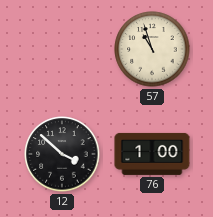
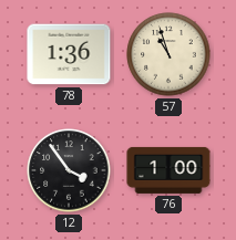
78: none -> 1:36 (69, 54)
12: 3:52 -> 3:54 (69, 170)
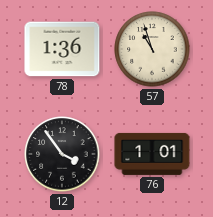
76: 1:00 -> 1:01 (152, 154)
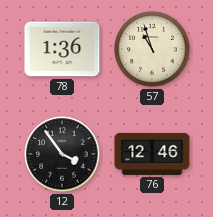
76: 1:01 -> 12:46 (152, 154)
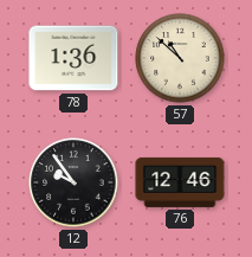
57: 10:57 -> 10:52 (180, 58)
12: 3:54 -> 9:54 (73, 182)
